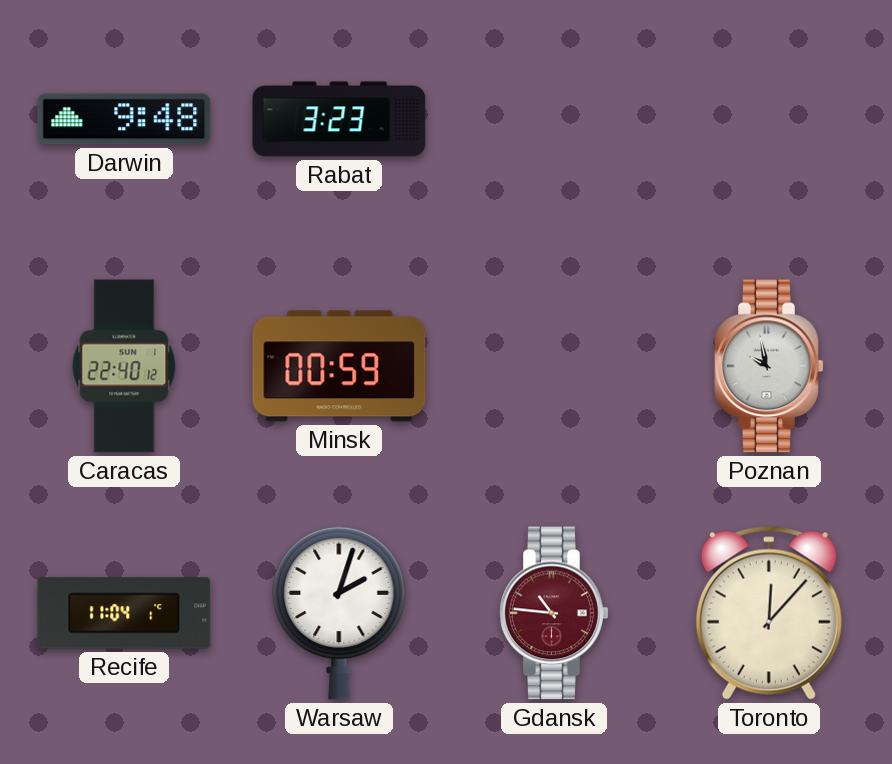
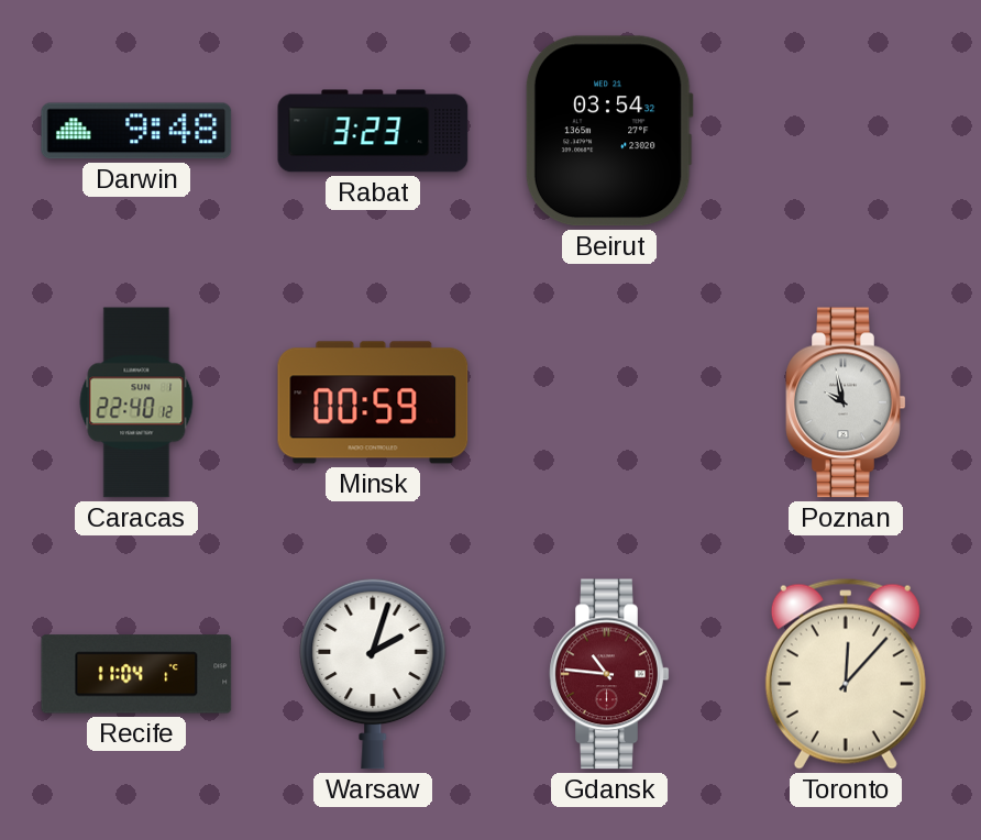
Beirut: none -> 03:54 (609, 131)
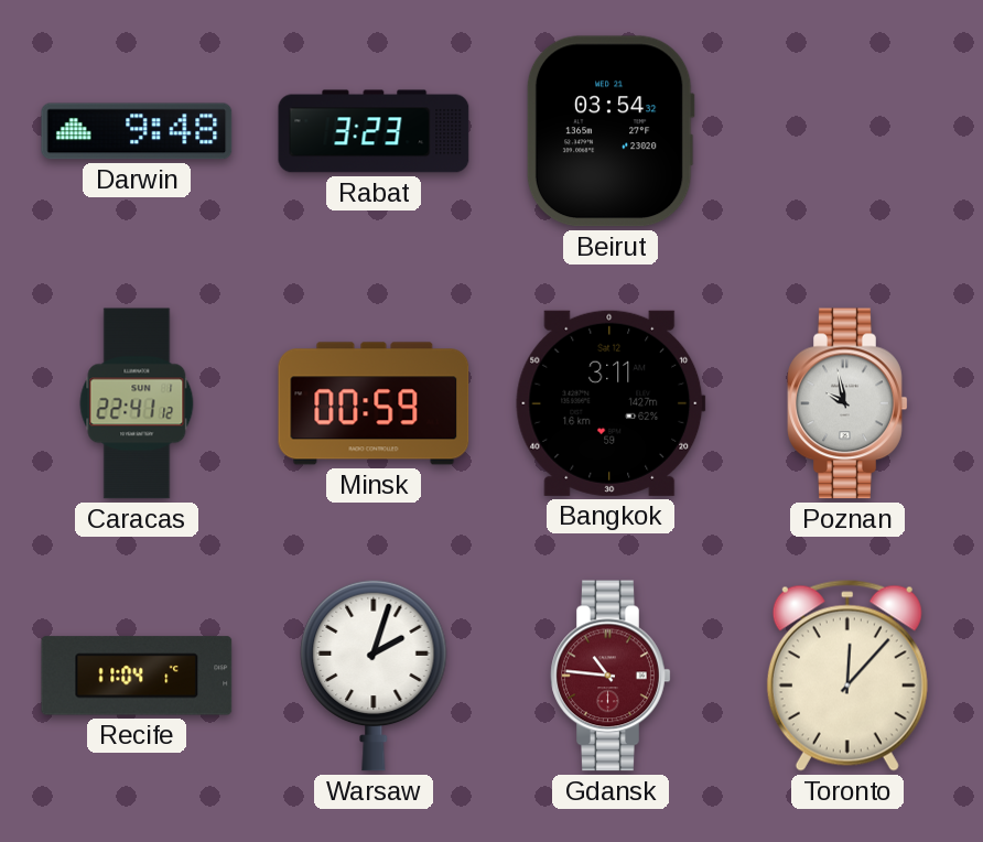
Caracas: 22:40 -> 22:41 (137, 403)
Bangkok: none -> 3:11 (611, 403)
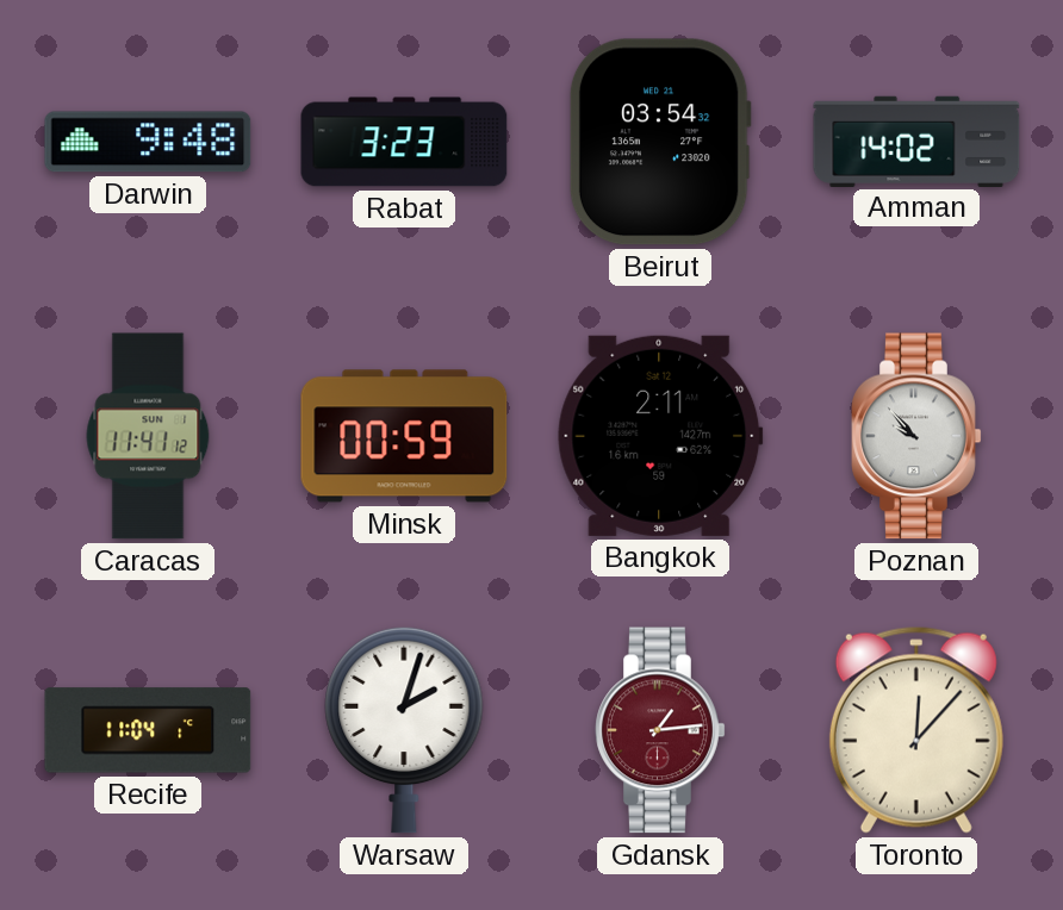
Amman: none -> 14:02 (916, 141)
Caracas: 22:41 -> 11:41 (148, 436)
Bangkok: 3:11 -> 2:11 (660, 436)
Poznan: 9:58 -> 9:53 (916, 436)
Gdansk: 10:46 -> 1:14 (660, 730)
